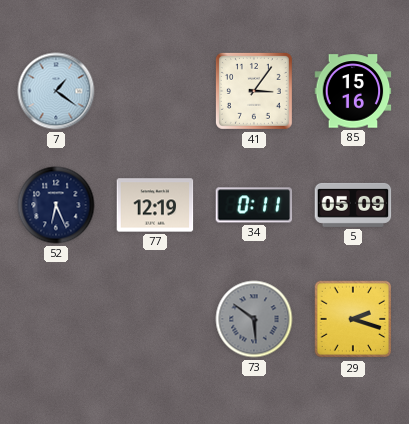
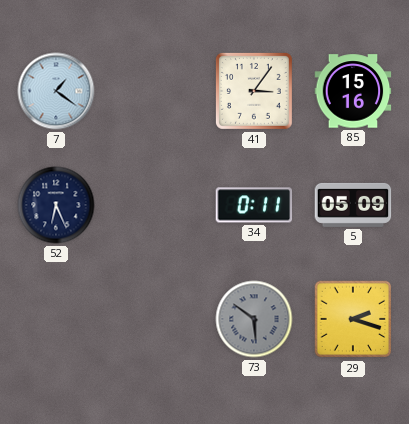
77: 12:19 -> none (155, 205)
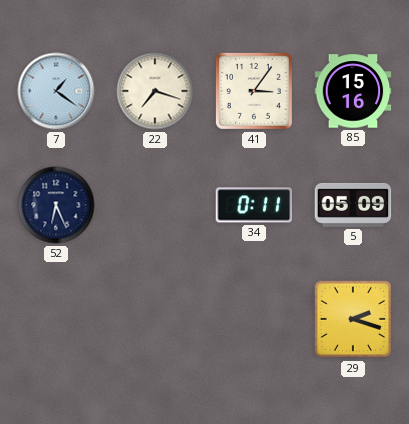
22: none -> 7:18 (155, 91)
73: 5:51 -> none (254, 319)
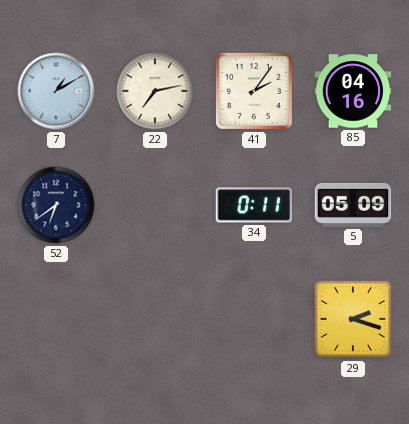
7: 1:21 -> 1:10 (56, 91)
22: 7:18 -> 7:13 (155, 91)
41: 3:06 -> 2:06 (254, 91)
85: 15:16 -> 04:16 (353, 91)
52: 6:26 -> 6:39 (56, 205)
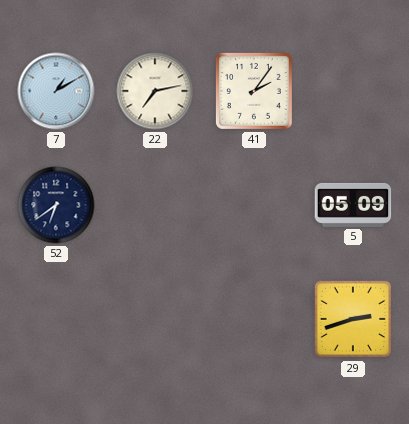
85: 04:16 -> none (353, 91)
34: 0:11 -> none (254, 205)
29: 2:18 -> 2:42 (353, 319)
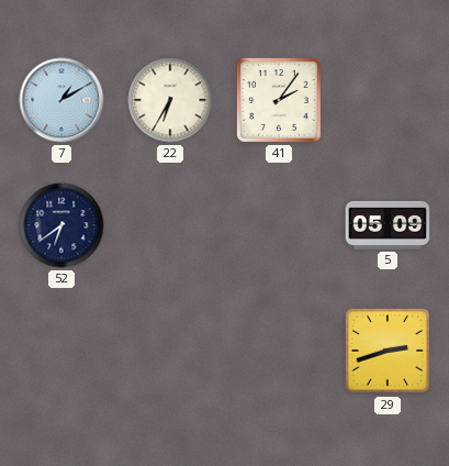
22: 7:13 -> 6:35 (170, 100)
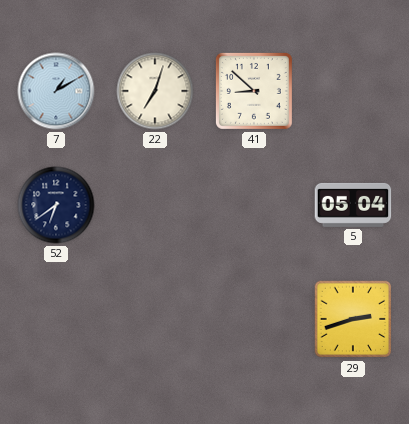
22: 6:35 -> 7:03 (155, 91)
41: 2:06 -> 8:52 (254, 91)
5: 05:09 -> 05:04 (353, 205)
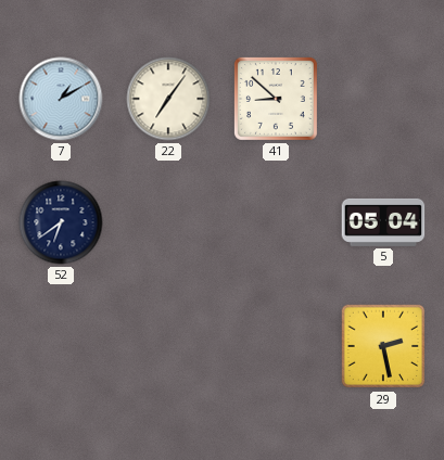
22: 7:03 -> 7:06 (168, 99)
29: 2:42 -> 2:28 (383, 346)
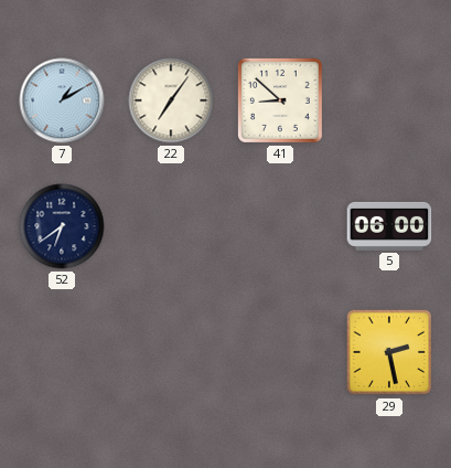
5: 05:04 -> 06:00 (389, 226)
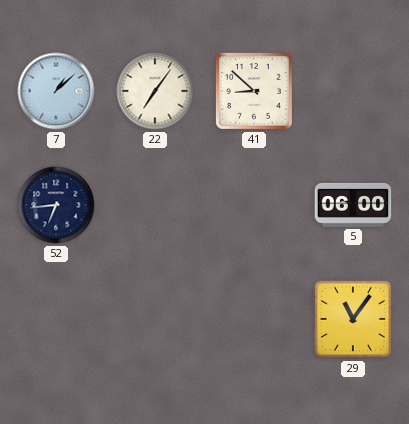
7: 1:10 -> 1:08 (56, 91)
52: 6:39 -> 6:44 (56, 205)
29: 2:28 -> 11:06 (353, 319)
